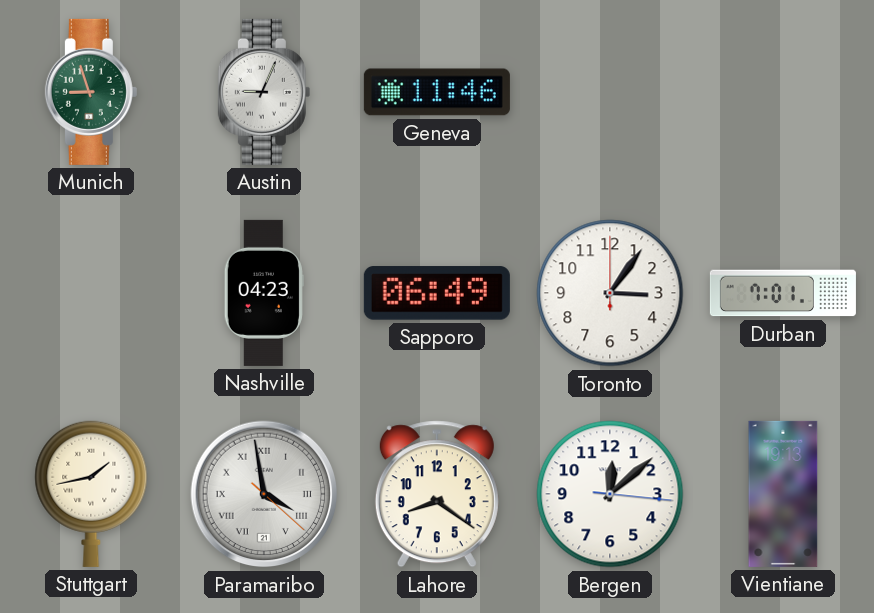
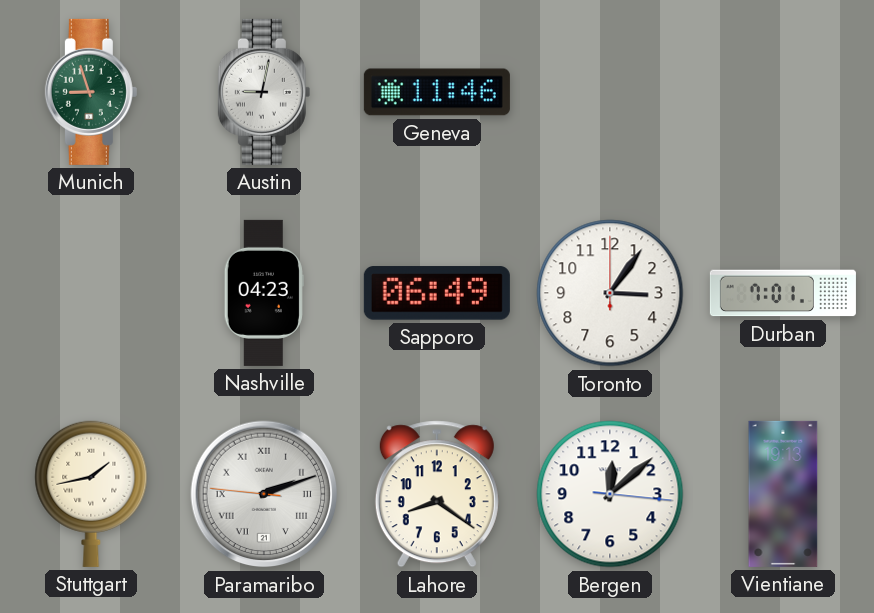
Austin: 9:04 -> 9:02 (264, 92)
Paramaribo: 3:58 -> 2:11 (264, 494)
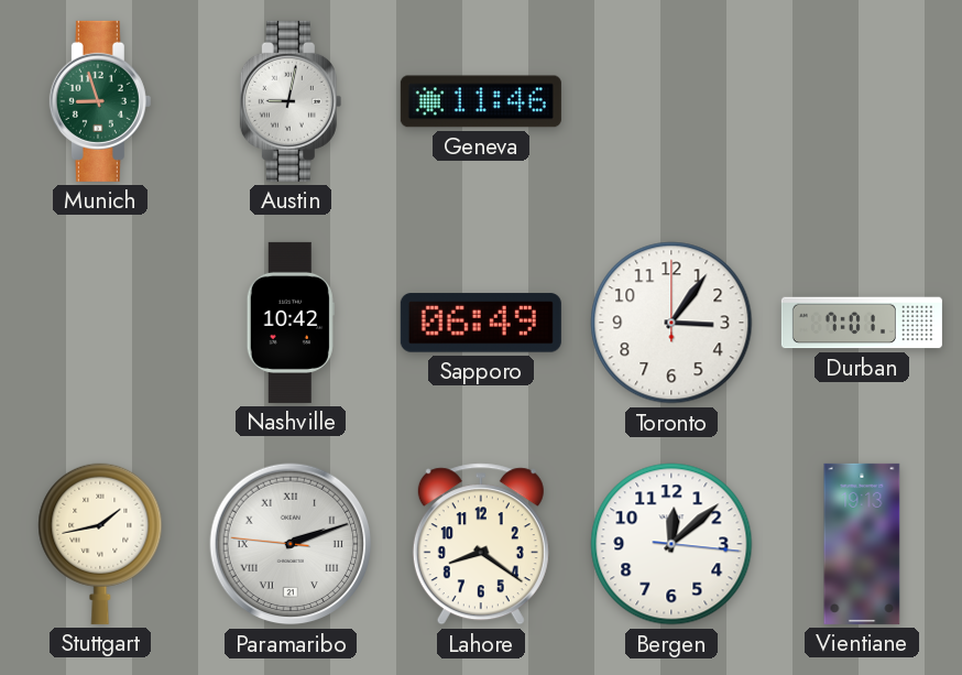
Nashville: 04:23 -> 10:42 (291, 323)
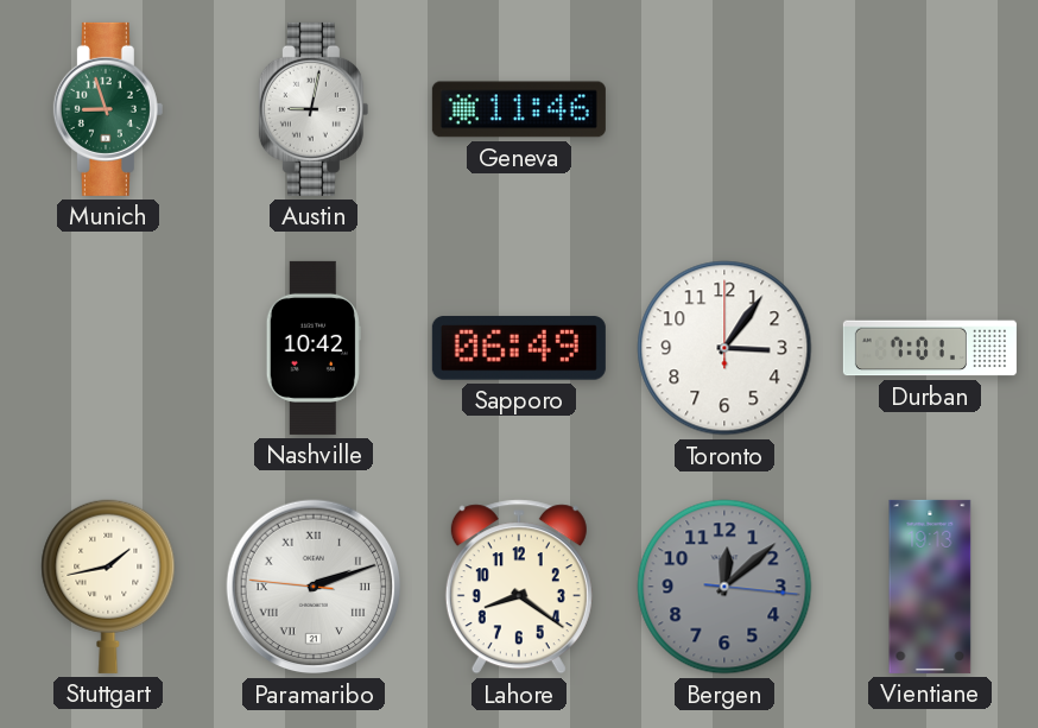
Bergen dial: white -> grey (724, 587)
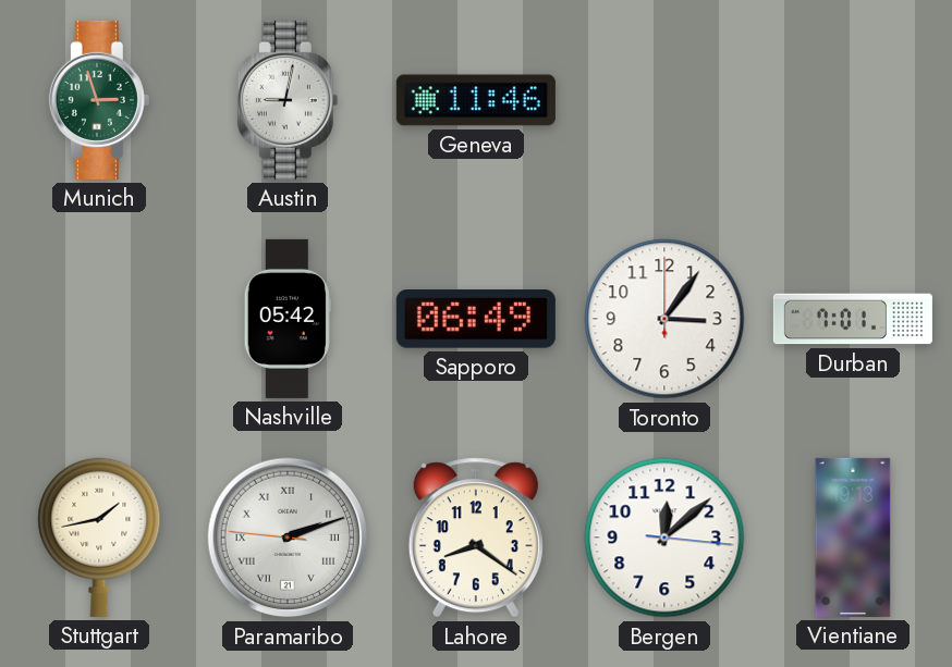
Munich: 8:57 -> 2:57 (99, 100)
Nashville: 10:42 -> 05:42 (288, 319)
Bergen dial: grey -> white (664, 538)
